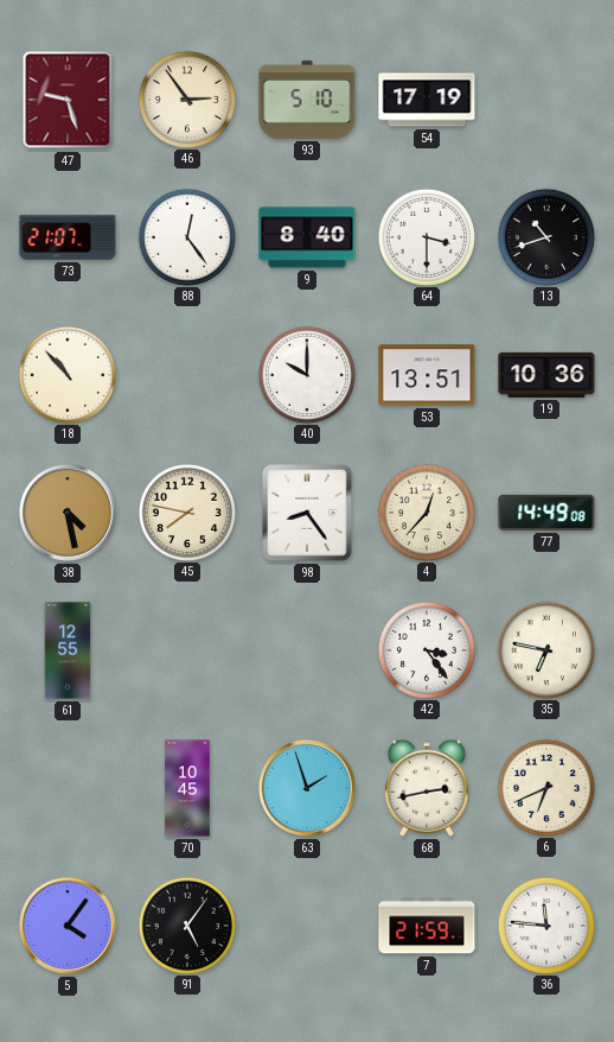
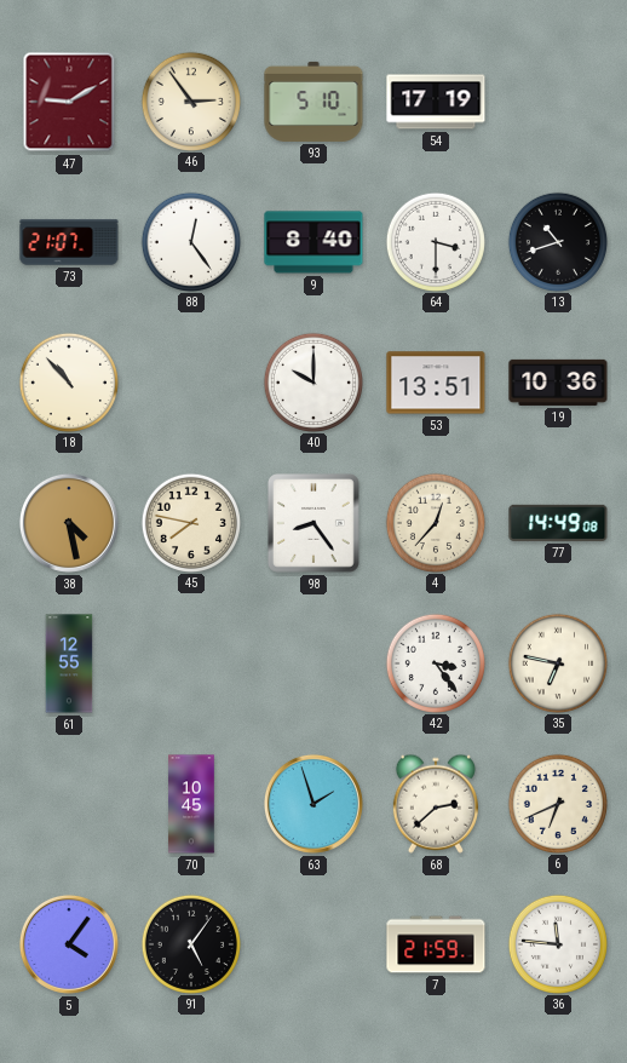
47: 9:27 -> 9:10 (69, 102)
68: 2:43 -> 2:38 (436, 804)
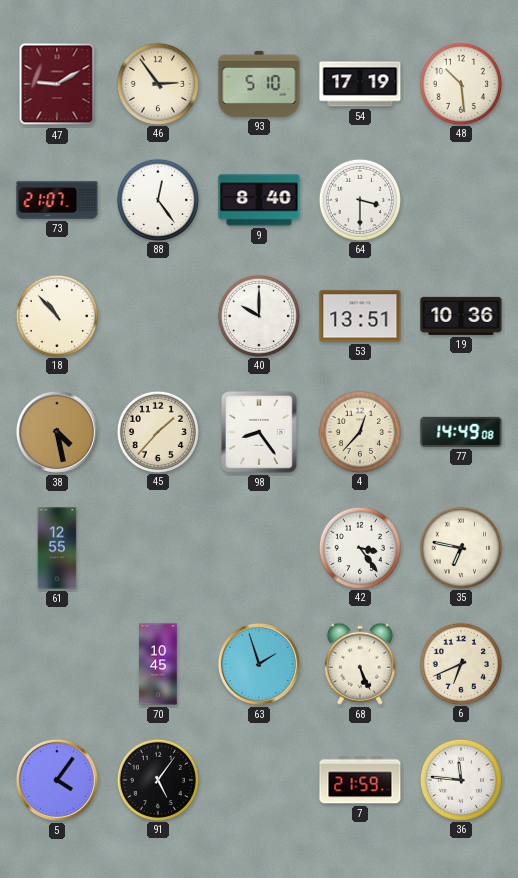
48: none -> 10:29 (460, 83)
13: 10:42 -> none (557, 241)
45: 7:47 -> 1:37 (157, 431)
68: 2:38 -> 5:26 (360, 664)
